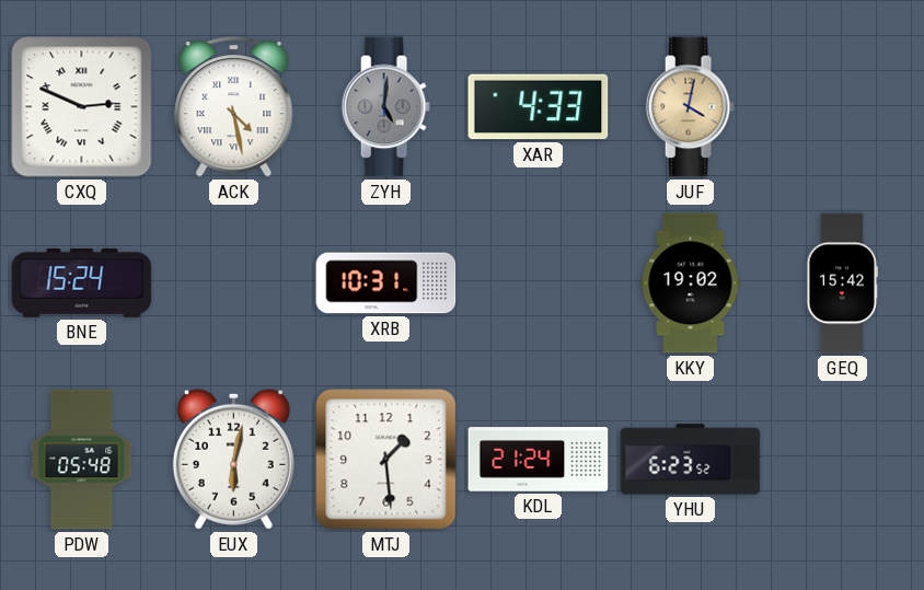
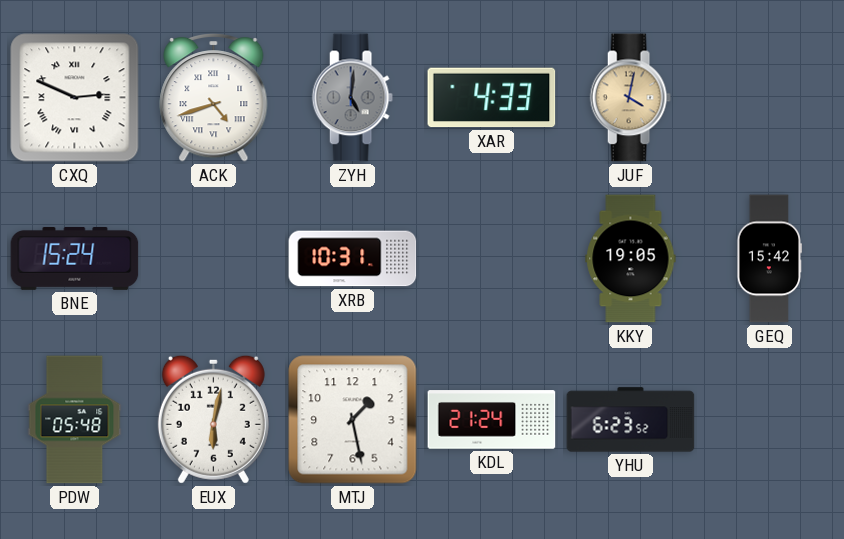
ACK: 4:28 -> 4:42 (214, 98)
KKY: 19:02 -> 19:05 (631, 259)
MTJ: 1:29 -> 1:28 (353, 420)
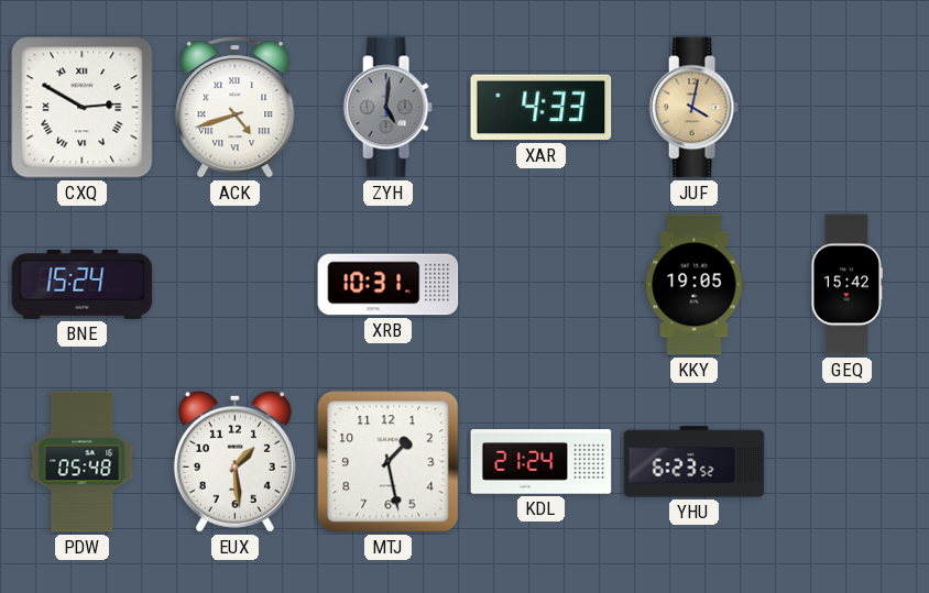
CXQ: 2:49 -> 2:50 (83, 108)
EUX: 6:02 -> 1:29 (234, 461)
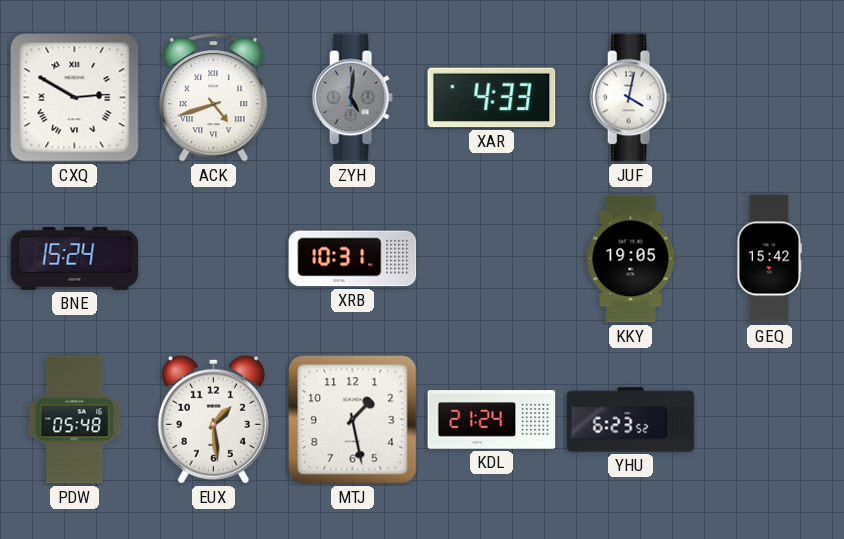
JUF dial: champagne -> white (630, 98)
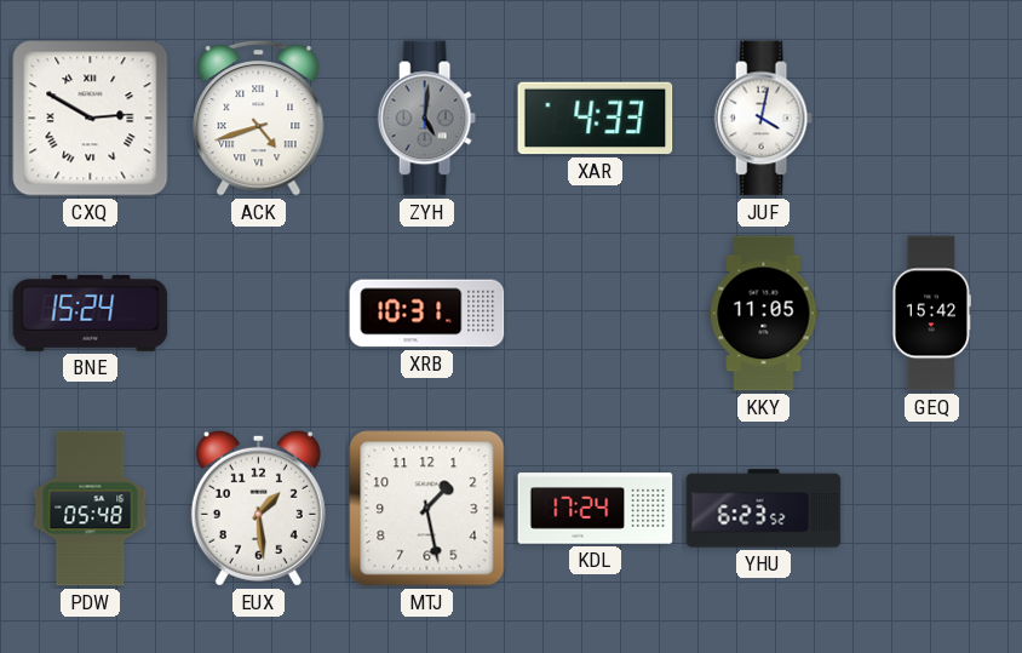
KKY: 19:05 -> 11:05 (764, 314)
KDL: 21:24 -> 17:24 (596, 509)
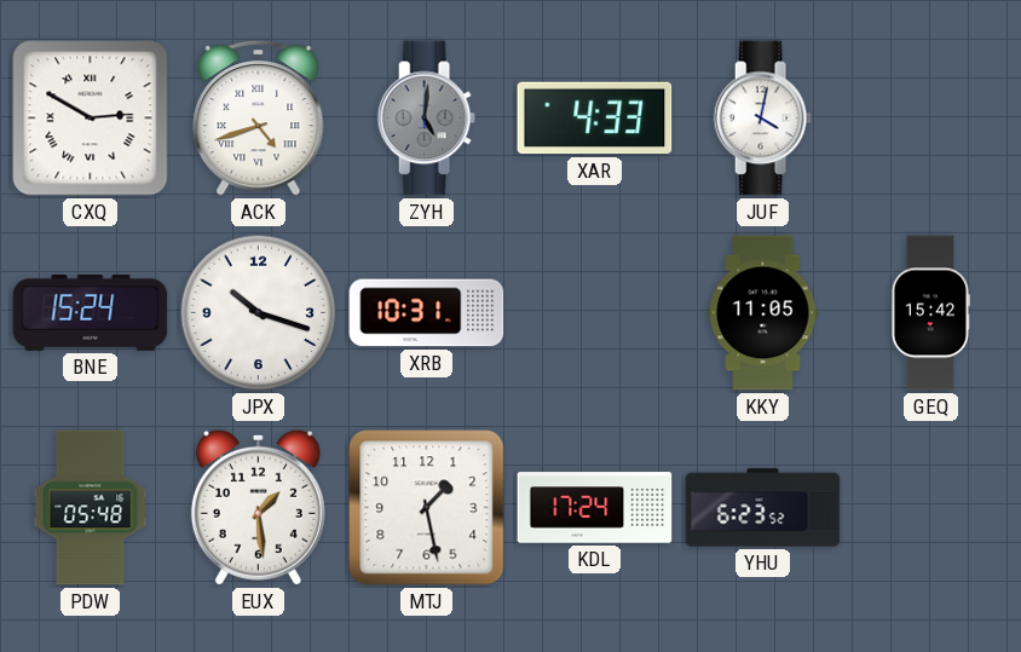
JPX: none -> 10:18 (259, 313)
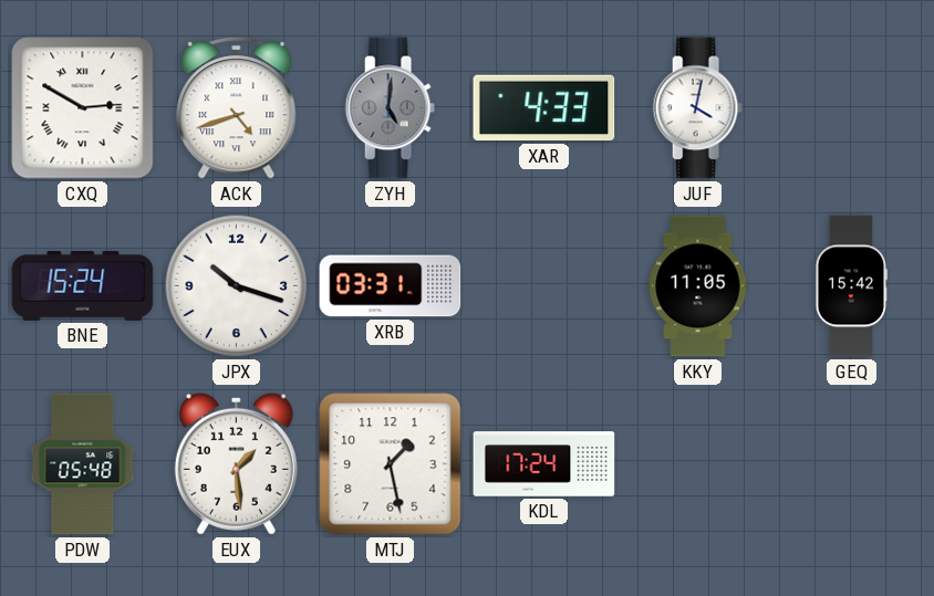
XRB: 10:31 -> 03:31 (391, 286)
YHU: 6:23 -> none (763, 508)
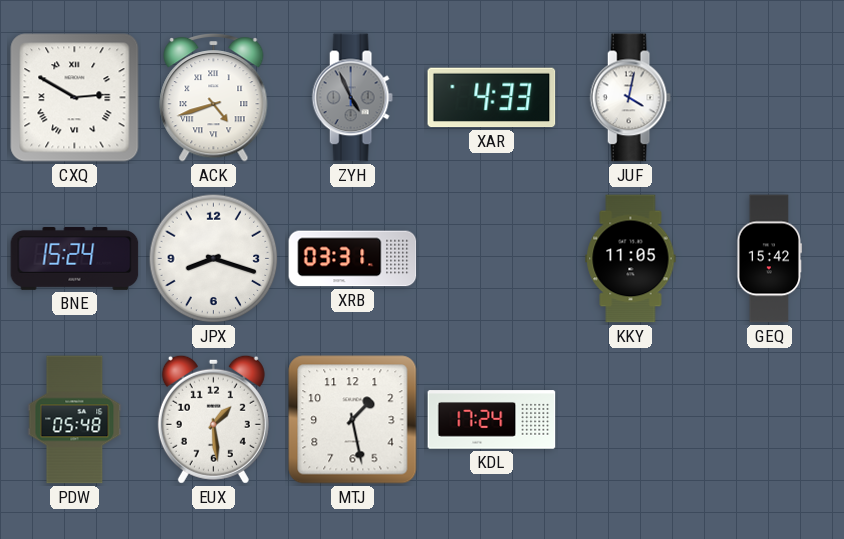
ZYH: 5:01 -> 4:56 (352, 98)
JPX: 10:18 -> 8:18 (214, 259)
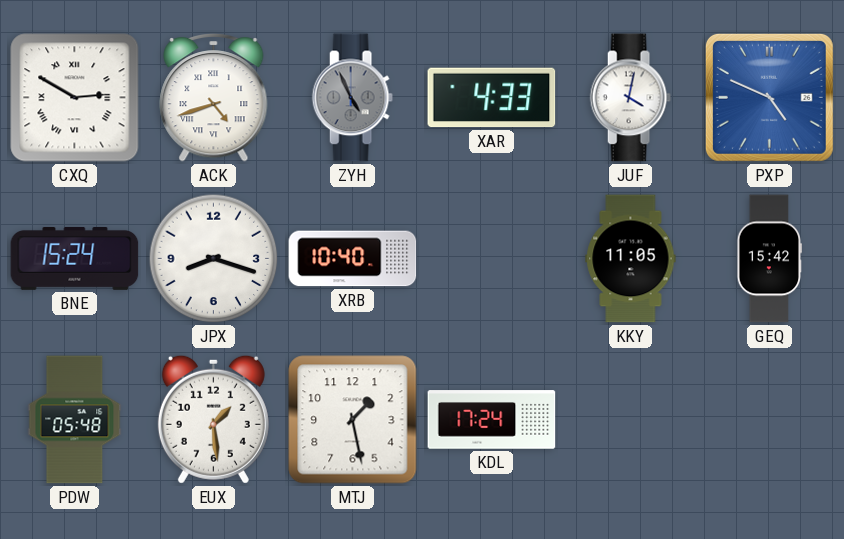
PXP: none -> 4:49 (769, 97)
XRB: 03:31 -> 10:40 (353, 259)
